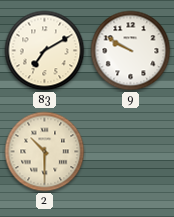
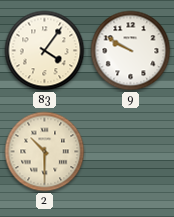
83: 7:10 -> 4:06 (45, 51)
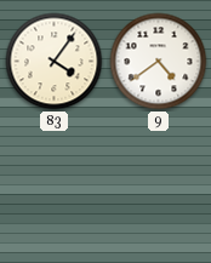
9: 9:50 -> 4:39 (159, 62)
2: 10:30 -> none (45, 152)
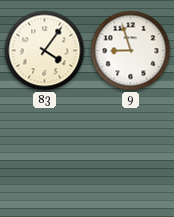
9: 4:39 -> 8:57 (131, 51)
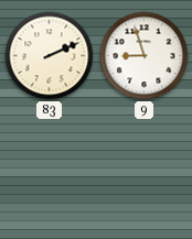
83: 4:06 -> 2:11 (50, 56)
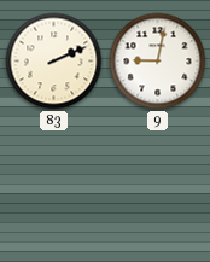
9: 8:57 -> 9:02 (158, 62)
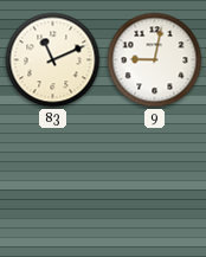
83: 2:11 -> 11:11 (53, 60)
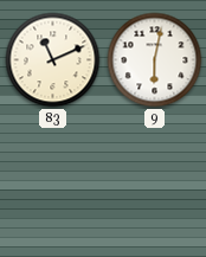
9: 9:02 -> 6:02 (155, 60)
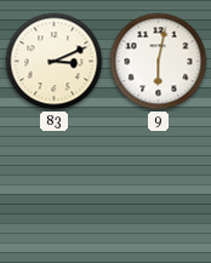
83: 11:11 -> 3:11 (55, 62)
